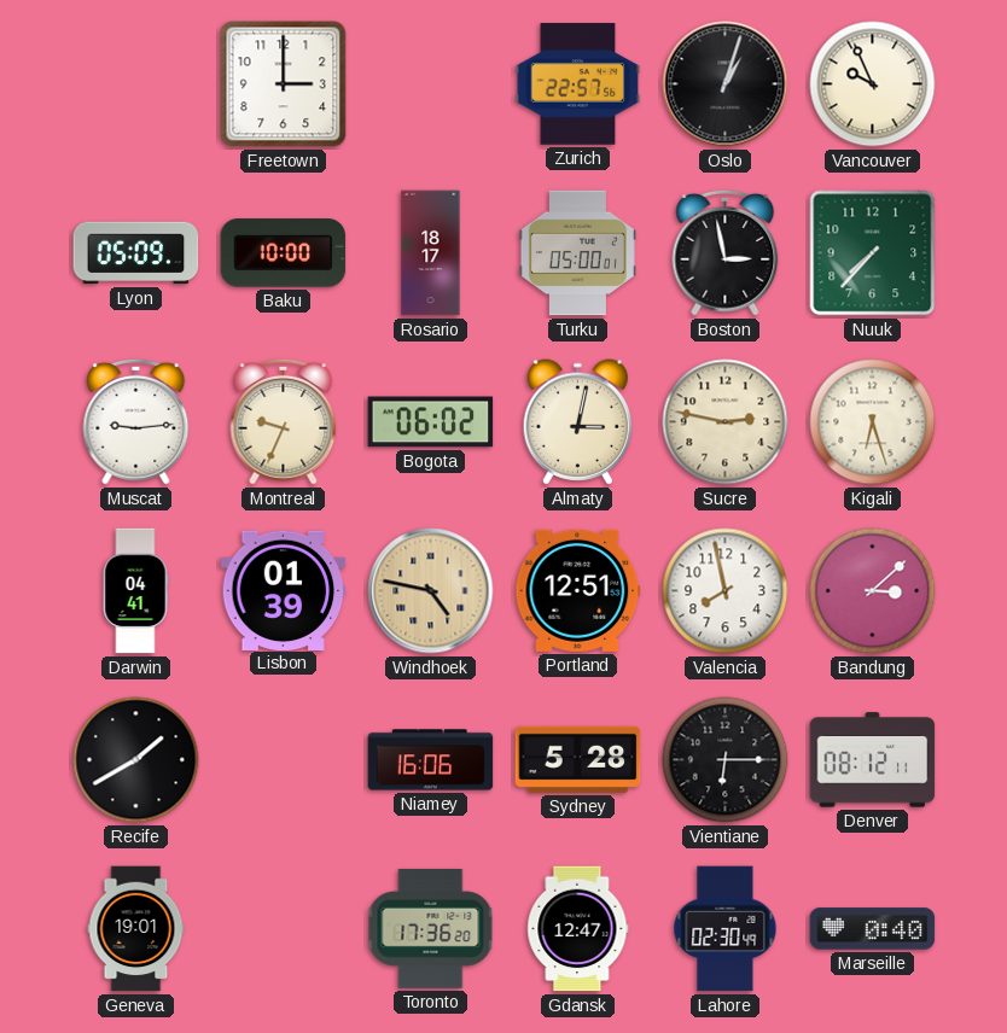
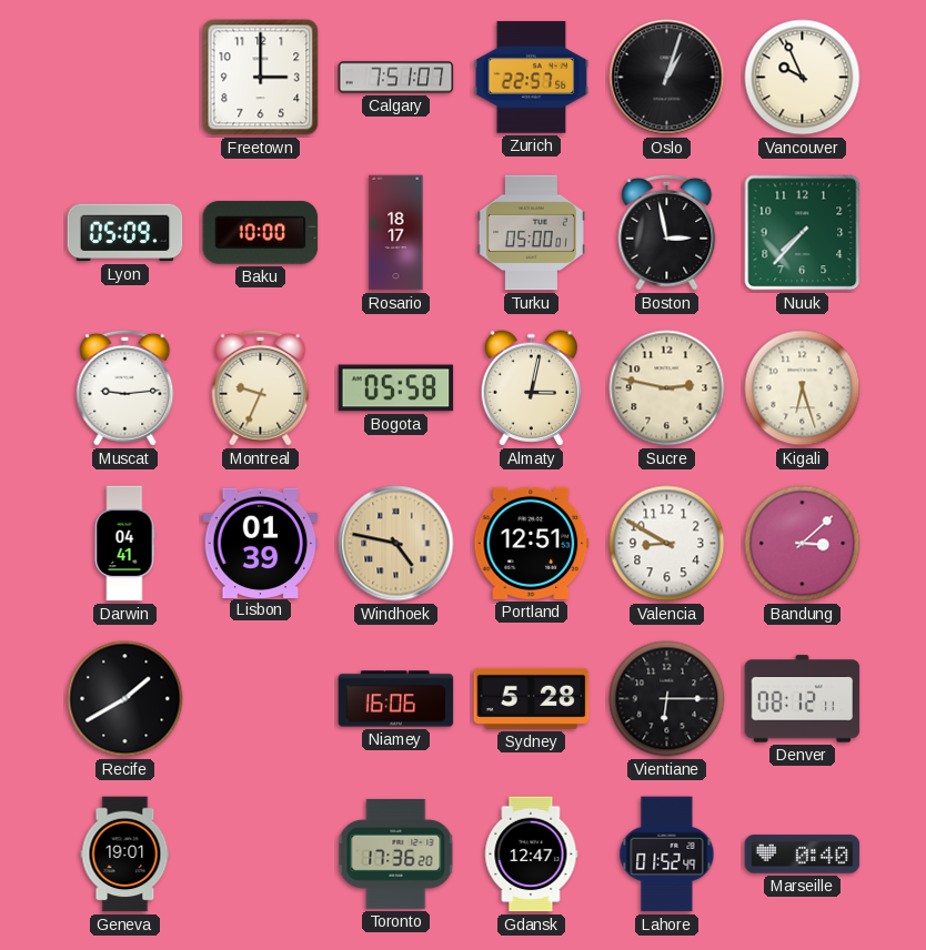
Calgary: none -> 7:51 (396, 78)
Bogota: 06:02 -> 05:58 (396, 388)
Valencia: 7:58 -> 8:50 (667, 544)
Lahore: 02:30 -> 01:52 (667, 855)
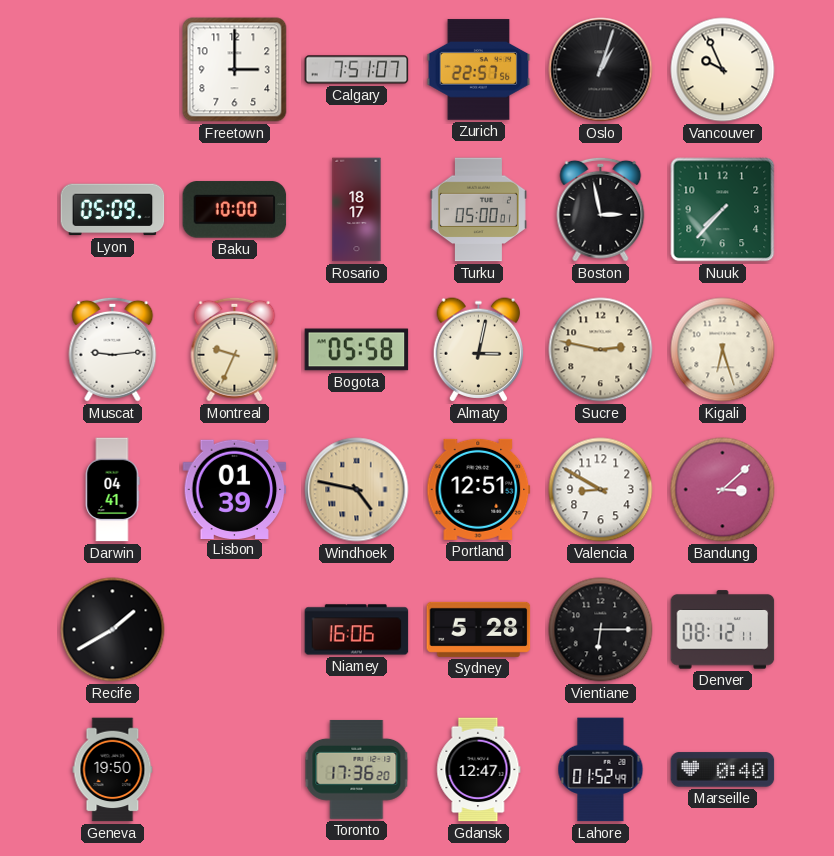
Geneva: 19:01 -> 19:50 (113, 770)
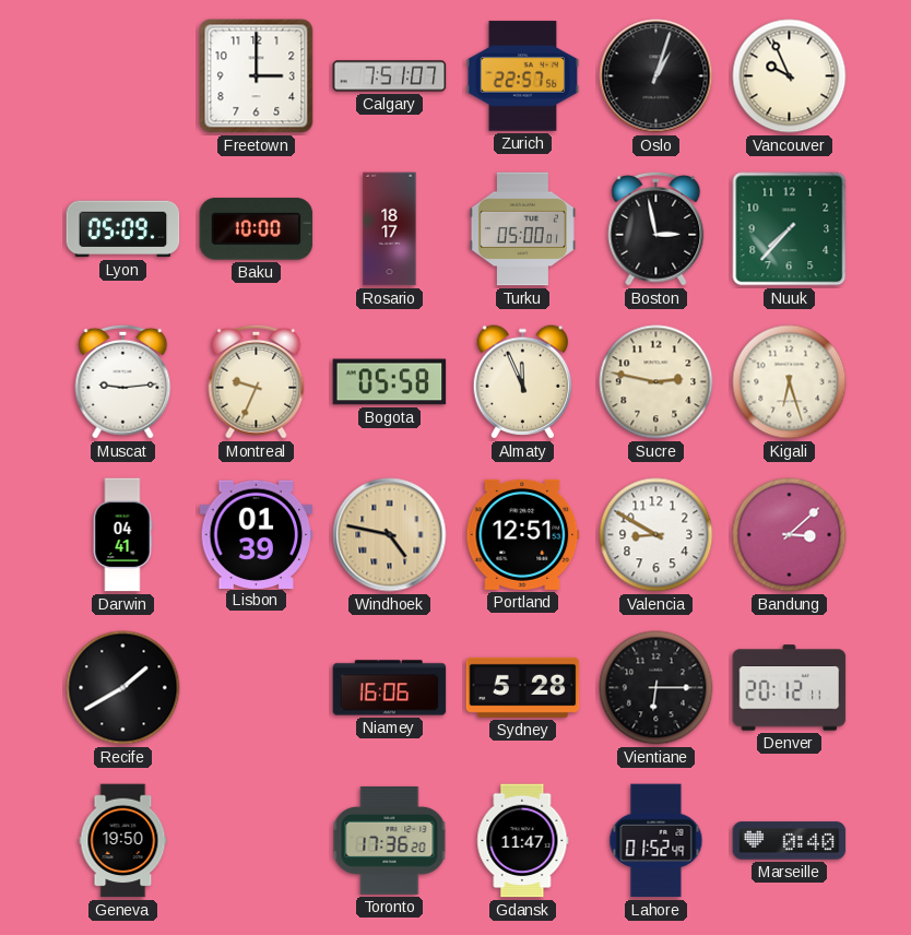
Almaty: 3:02 -> 11:56 (523, 382)
Denver: 08:12 -> 20:12 (790, 688)
Gdansk: 12:47 -> 11:47 (523, 841)
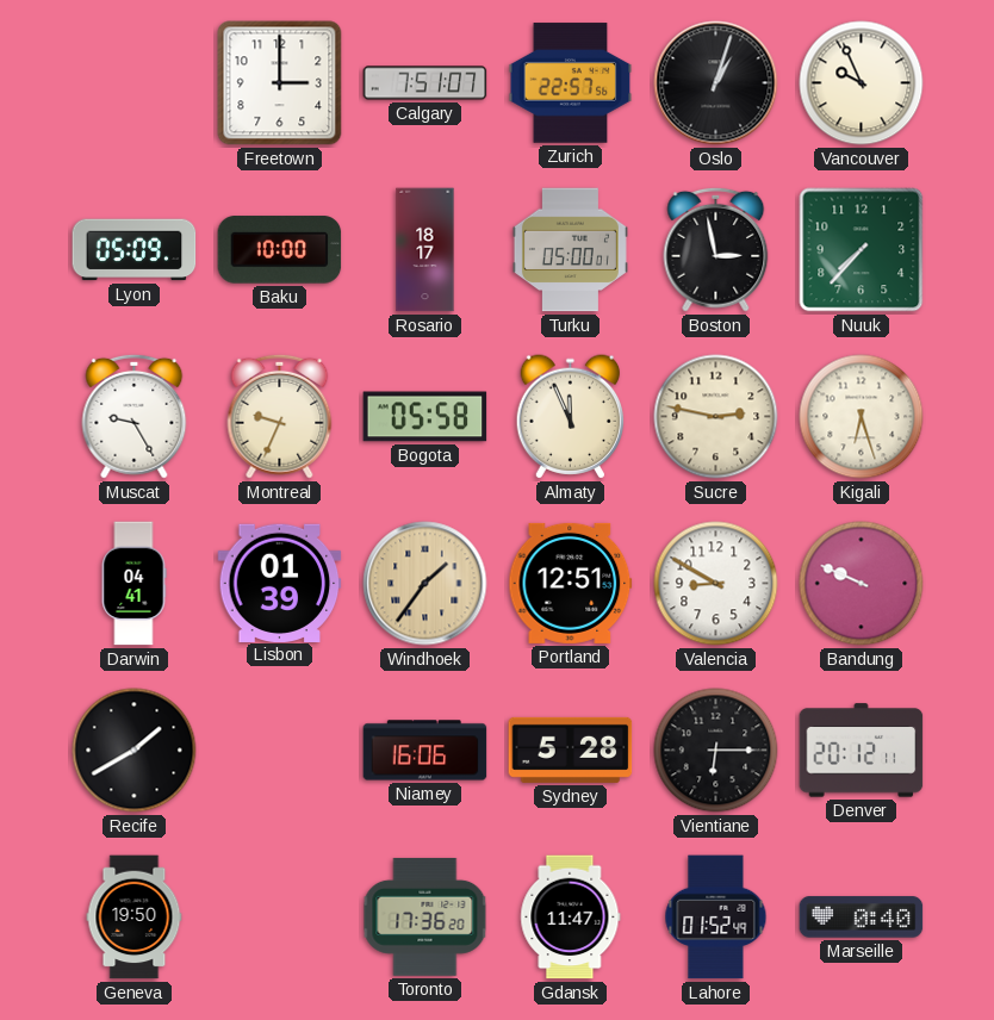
Muscat: 9:14 -> 9:25 (135, 416)
Windhoek: 4:47 -> 1:36 (425, 584)
Bandung: 3:08 -> 9:49 (862, 584)
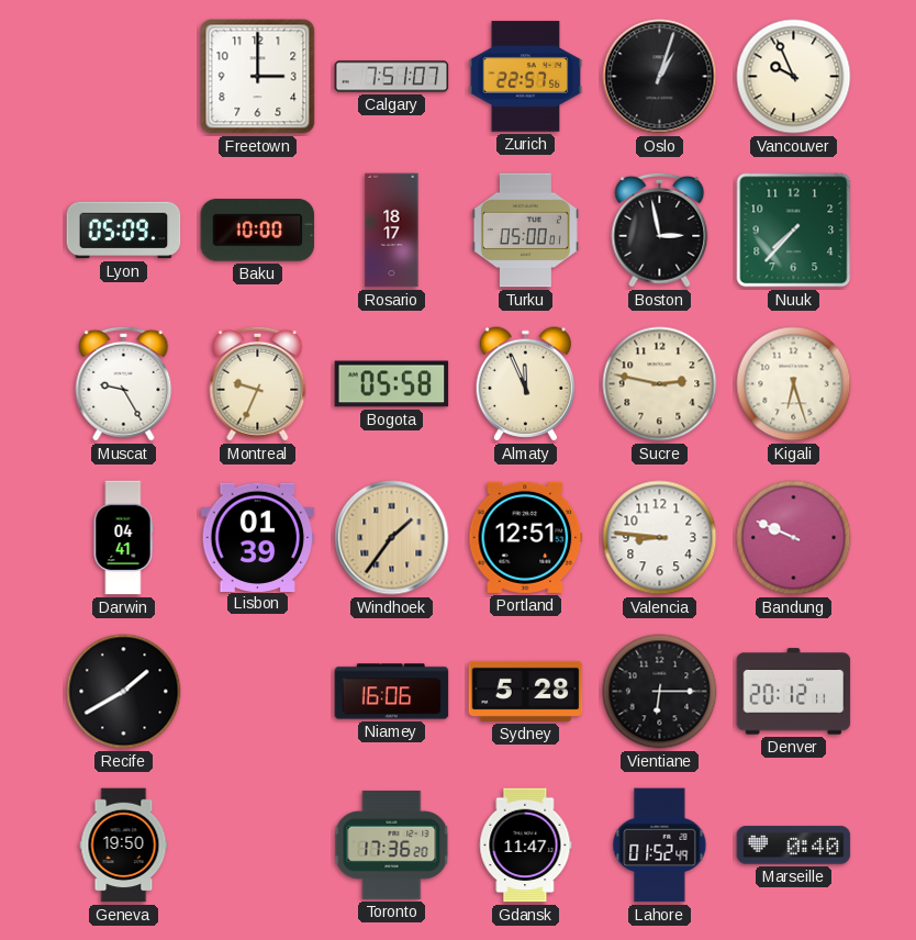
Valencia: 8:50 -> 8:46 (660, 538)
